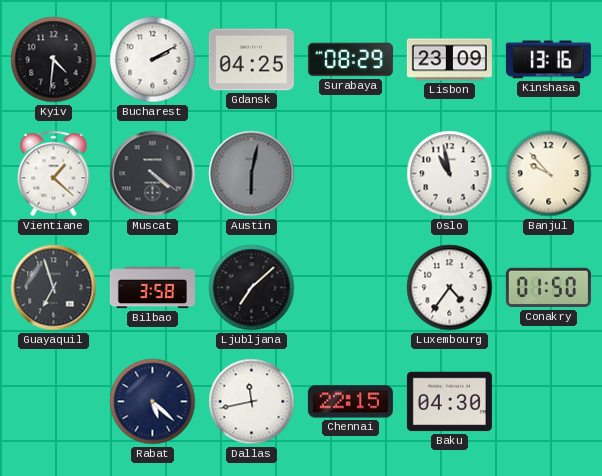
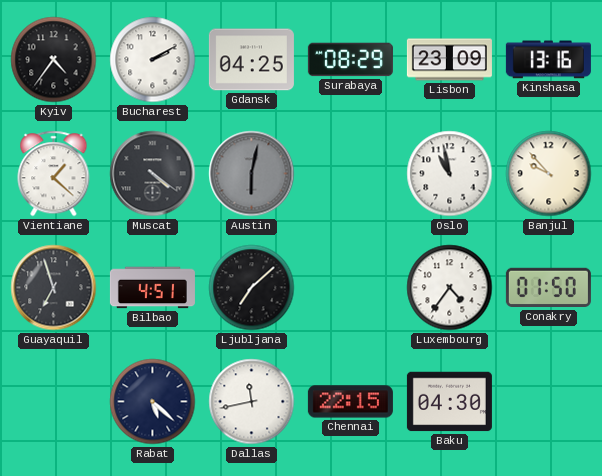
Kyiv: 4:31 -> 4:36 (54, 60)
Bilbao: 3:58 -> 4:51 (152, 288)
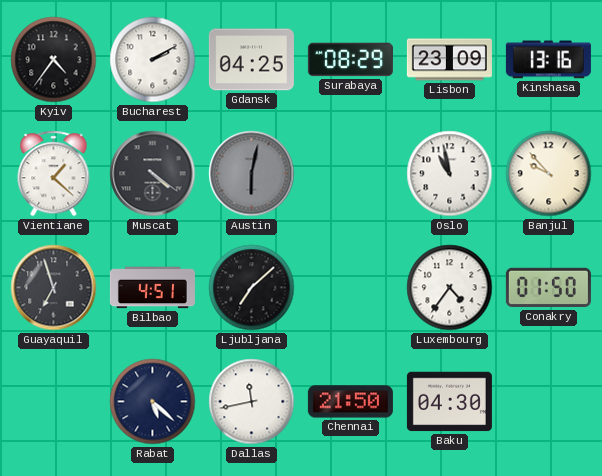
Chennai: 22:15 -> 21:50 (350, 402)
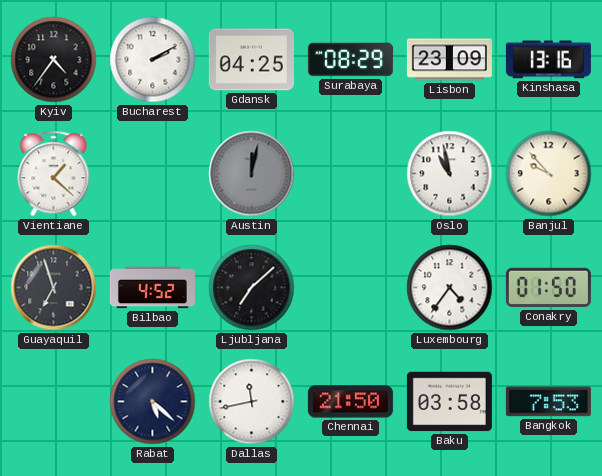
Muscat: 4:21 -> none (153, 174)
Austin: 6:02 -> 12:02 (252, 174)
Bilbao: 4:51 -> 4:52 (152, 288)
Baku: 04:30 -> 03:58 (449, 402)
Bangkok: none -> 7:53 (548, 402)
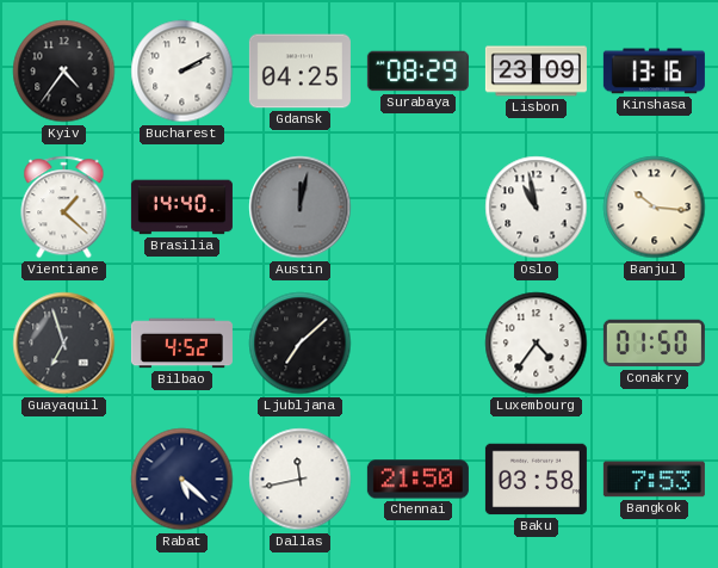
Brasilia: none -> 14:40 (181, 208)
Banjul: 9:53 -> 10:16 (655, 208)
